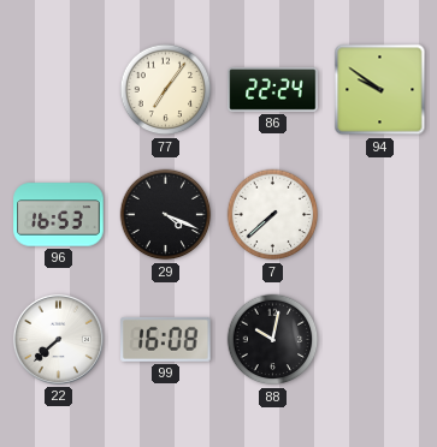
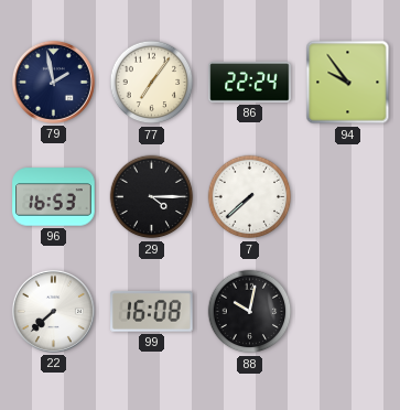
79: none -> 1:58 (53, 82)
94: 9:51 -> 9:54 (348, 83)
29: 4:19 -> 4:15 (152, 197)
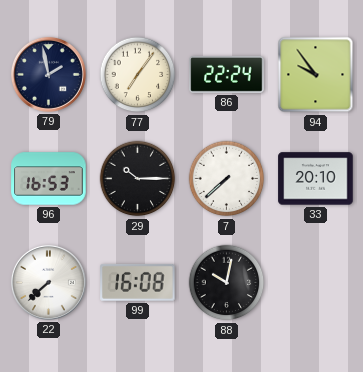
29: 4:15 -> 10:15 (138, 179)
33: none -> 20:10 (316, 179)
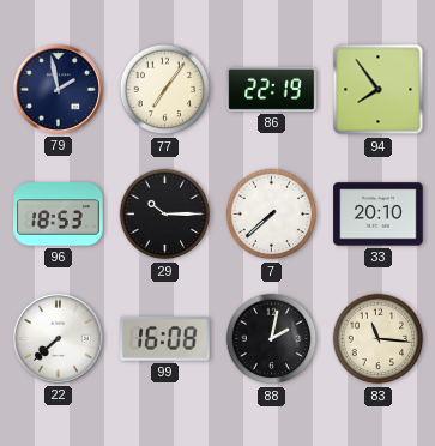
86: 22:24 -> 22:19 (272, 89)
94: 9:54 -> 7:54 (379, 90)
96: 16:53 -> 18:53 (59, 215)
88: 10:02 -> 2:02 (272, 339)
83: none -> 11:16 (379, 339)
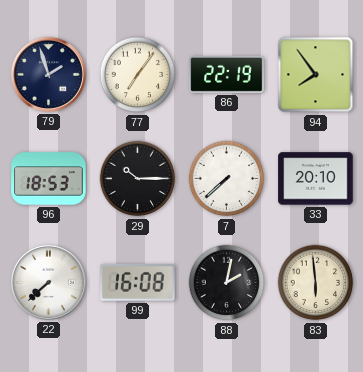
79: 1:58 -> 1:57 (48, 74)
83: 11:16 -> 5:59 (316, 283)
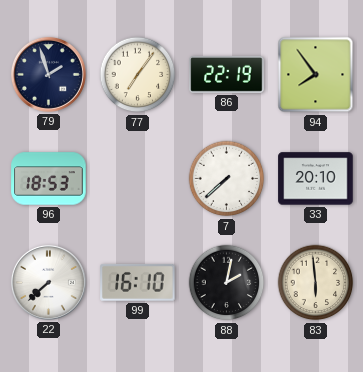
29: 10:15 -> none (138, 179)
99: 16:08 -> 16:10 (138, 282)
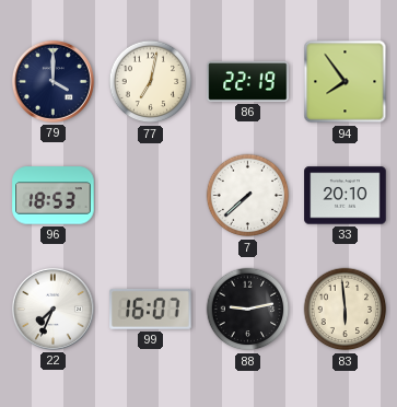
79: 1:57 -> 4:00 (52, 81)
77: 7:06 -> 7:02 (151, 82)
22: 7:38 -> 7:34 (52, 309)
99: 16:10 -> 16:07 (151, 309)
88: 2:02 -> 9:13 (248, 310)
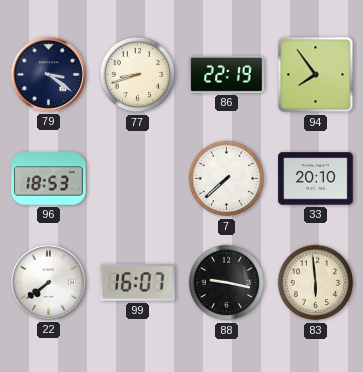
79: 4:00 -> 3:21 (48, 74)
77: 7:02 -> 8:42 (138, 75)
22: 7:34 -> 7:39 (48, 282)
88: 9:13 -> 9:17 (227, 283)
